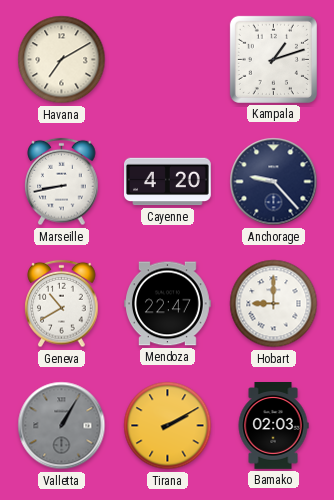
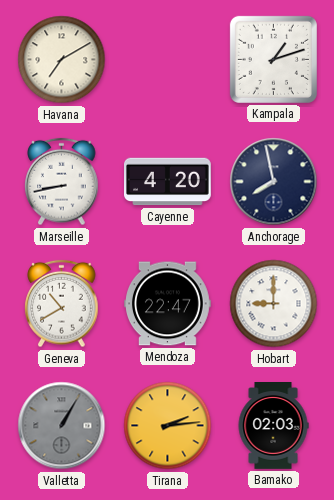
Anchorage: 9:23 -> 7:58 (274, 182)
Tirana: 2:10 -> 2:14 (168, 426)
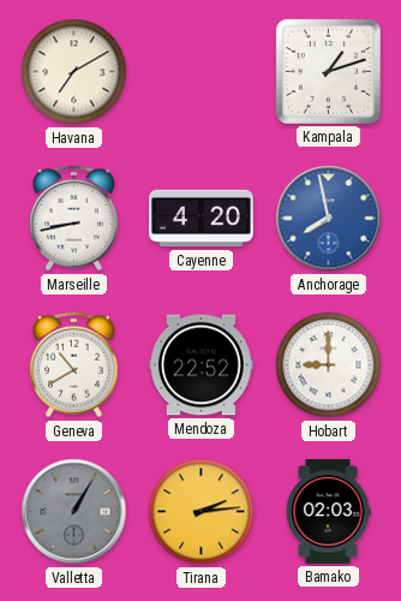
Anchorage dial: navy -> blue (329, 219)
Mendoza: 22:47 -> 22:52 (202, 365)
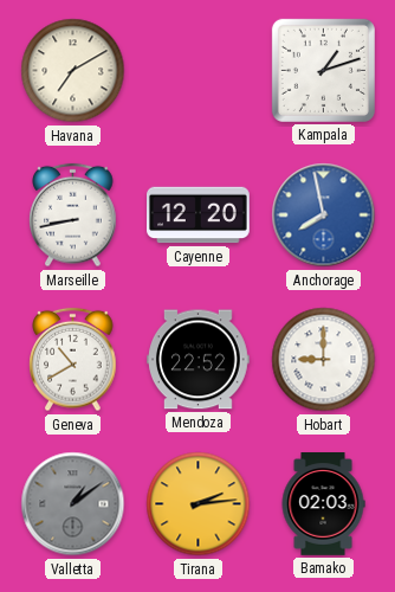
Cayenne: 4:20 -> 12:20 (199, 215)
Valletta: 1:05 -> 1:09 (73, 504)
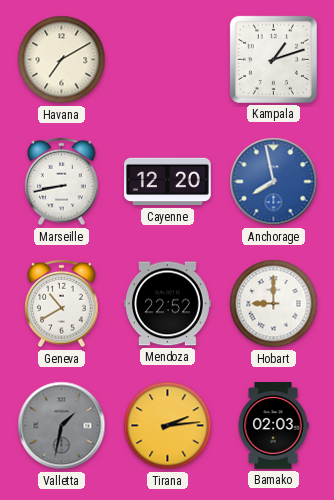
Valletta: 1:09 -> 1:32 (62, 426)
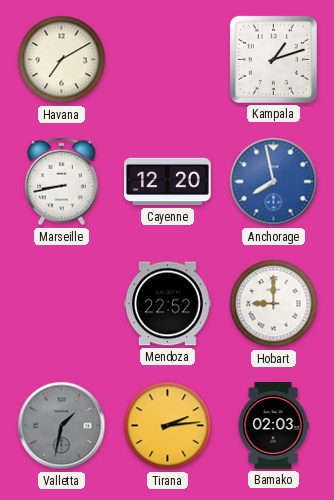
Geneva: 10:40 -> none (62, 304)
